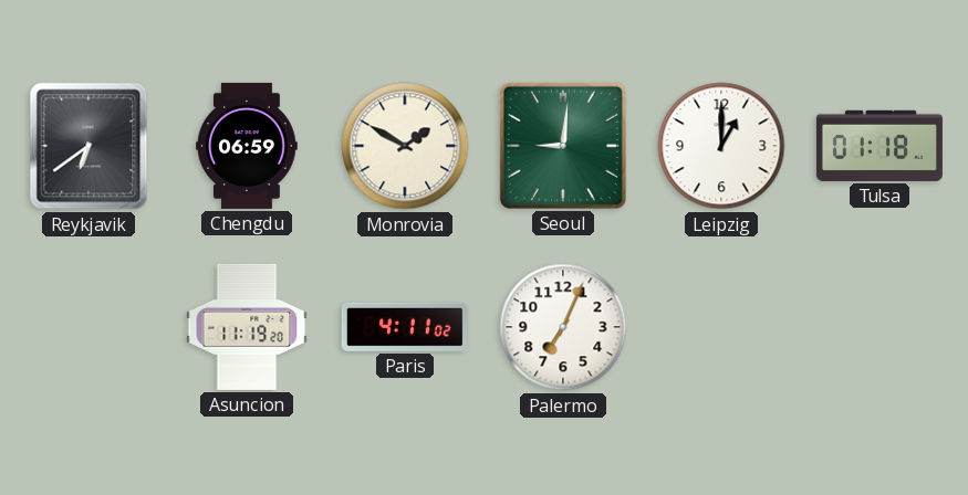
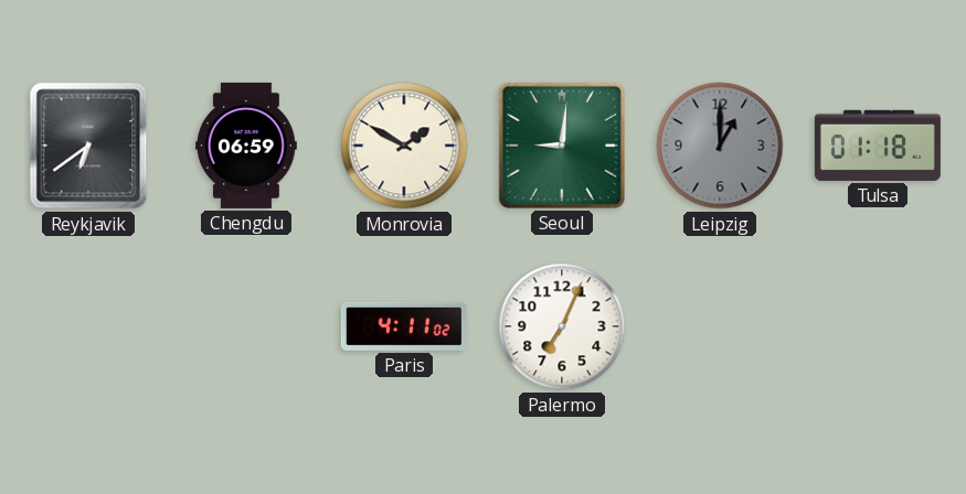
Leipzig dial: white -> grey (720, 146)
Asuncion: 11:19 -> none (247, 327)
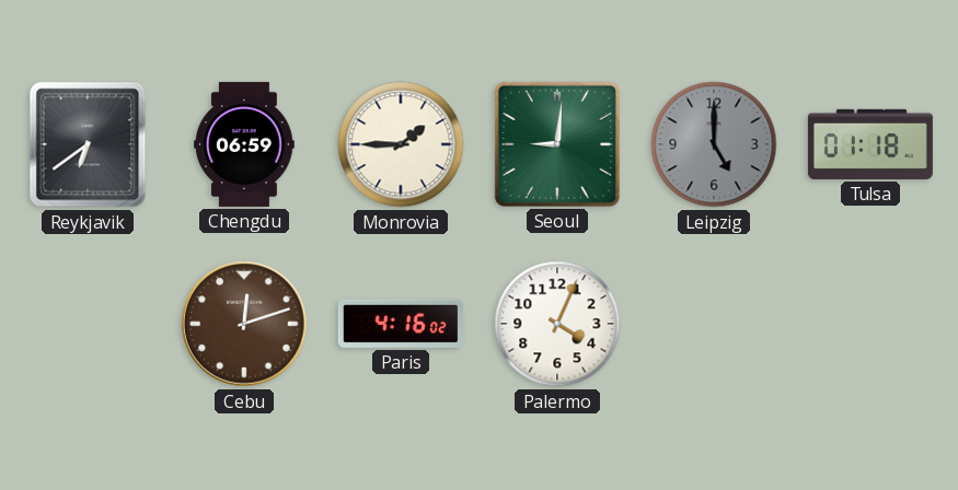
Monrovia: 1:50 -> 1:45 (401, 144)
Leipzig: 1:00 -> 5:00 (714, 144)
Cebu: none -> 12:12 (244, 324)
Paris: 4:11 -> 4:16 (401, 324)
Palermo: 7:04 -> 4:04 (557, 324)
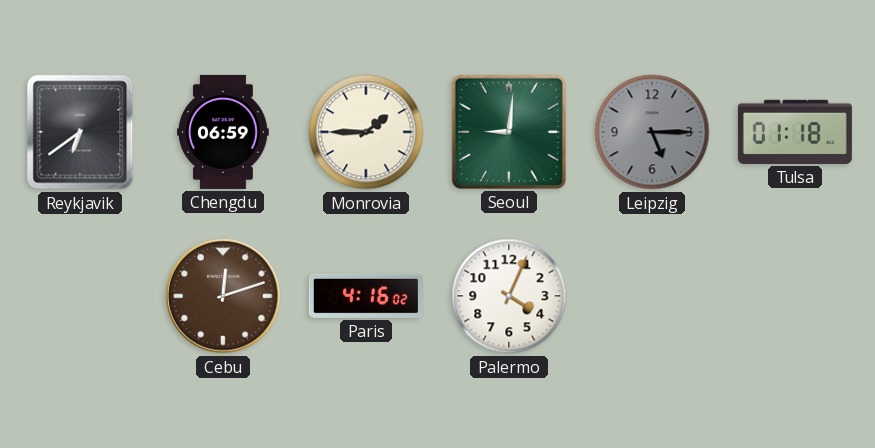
Leipzig: 5:00 -> 5:15 (652, 132)
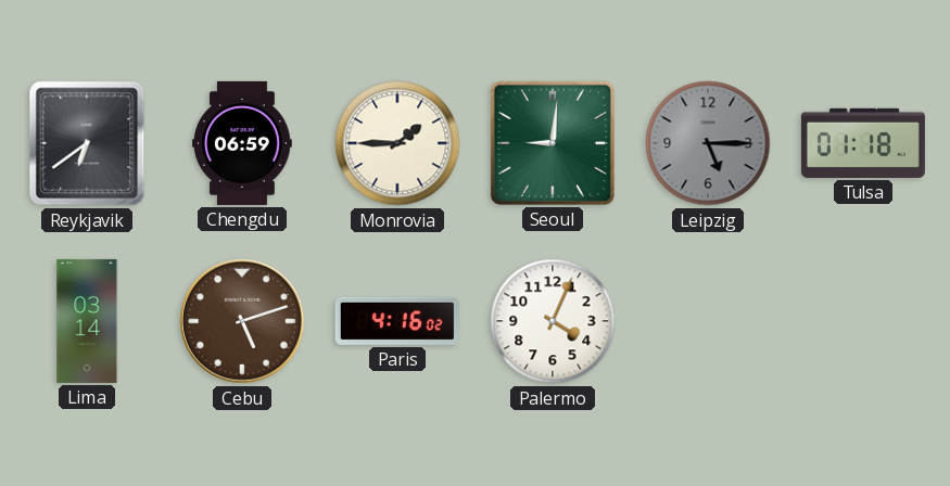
Lima: none -> 03:14 (87, 321)
Cebu: 12:12 -> 5:12 (242, 321)
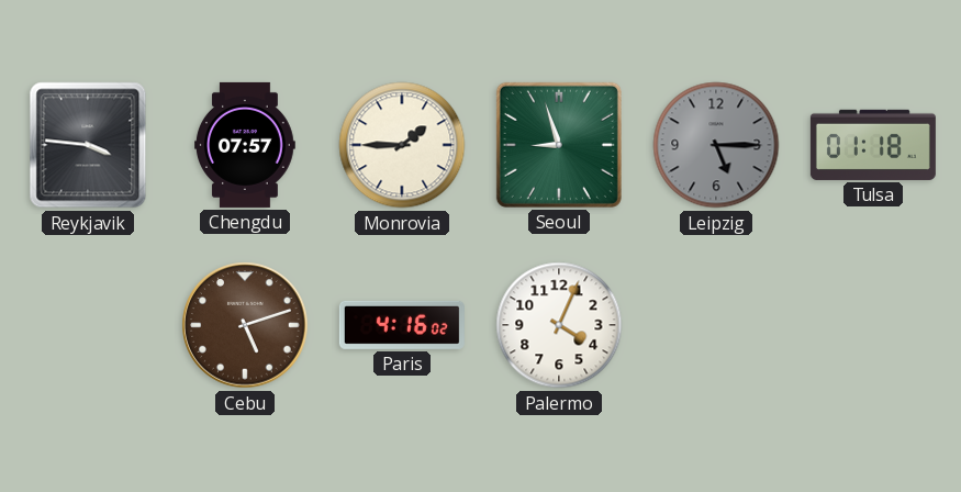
Reykjavik: 6:39 -> 3:46 (88, 145)
Chengdu: 06:59 -> 07:57 (246, 145)
Seoul: 9:01 -> 8:57 (559, 145)
Lima: 03:14 -> none (87, 321)
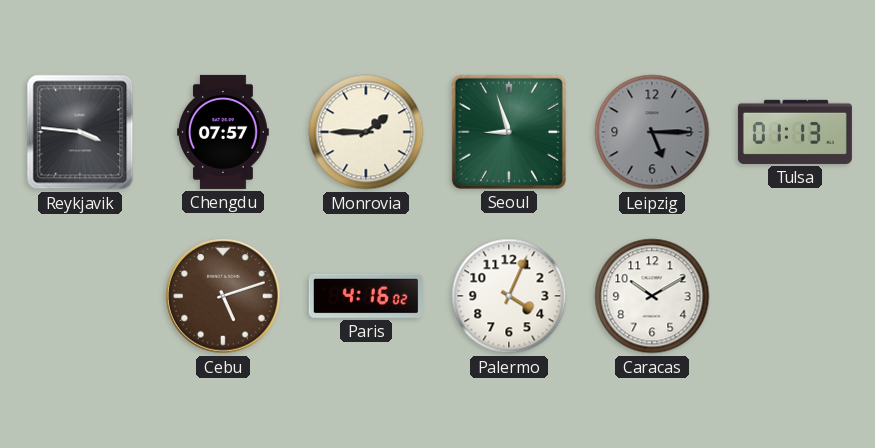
Tulsa: 01:18 -> 01:13 (795, 132)
Caracas: none -> 10:10 (652, 296)
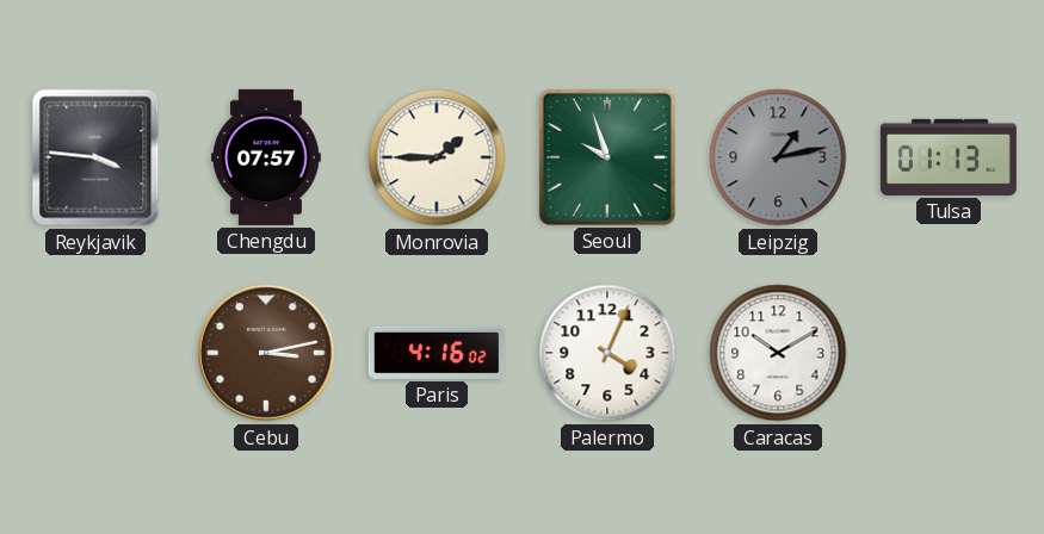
Seoul: 8:57 -> 9:57 (607, 157)
Leipzig: 5:15 -> 1:13 (778, 157)
Cebu: 5:12 -> 3:13 (266, 353)
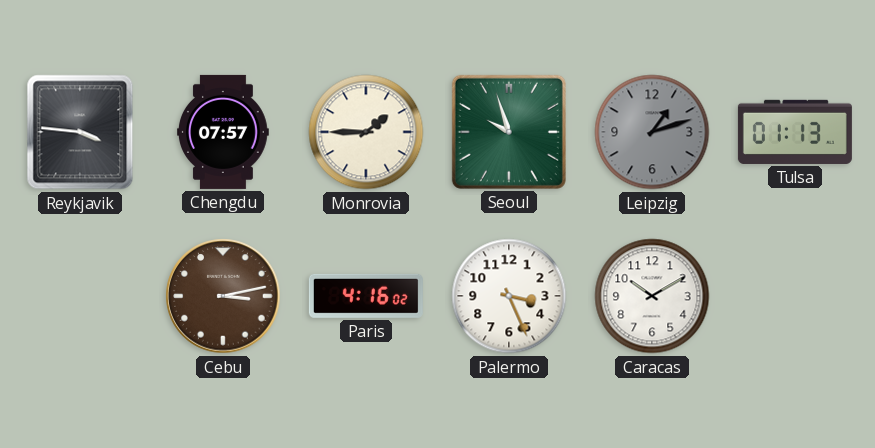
Leipzig: 1:13 -> 1:12 (652, 132)
Palermo: 4:04 -> 3:26 (509, 296)
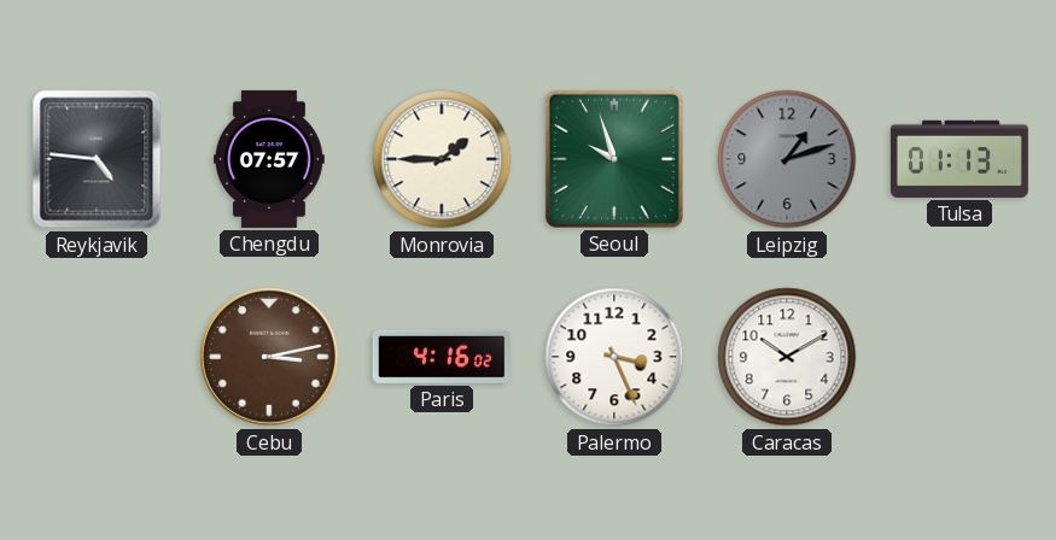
Reykjavik: 3:46 -> 4:46 (97, 159)
